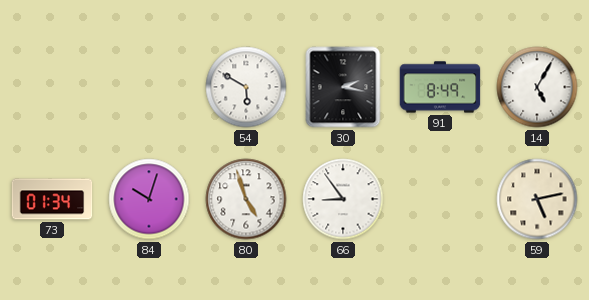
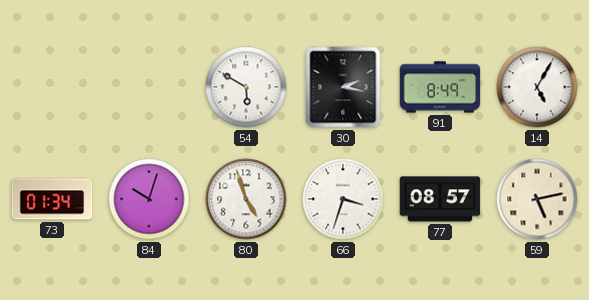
66: 8:54 -> 3:33 (343, 199)
77: none -> 08:57 (440, 199)
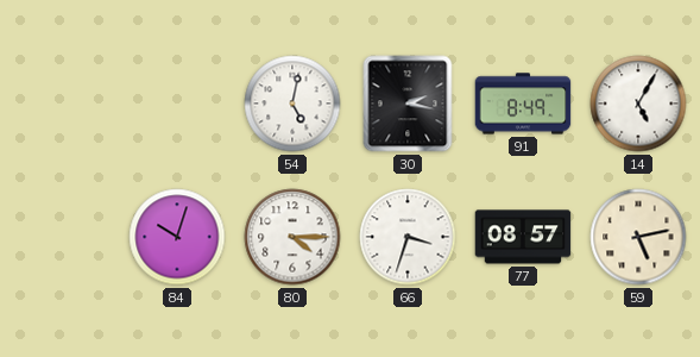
54: 5:50 -> 5:02 (292, 104)
73: 01:34 -> none (52, 199)
80: 4:57 -> 4:15 (292, 237)
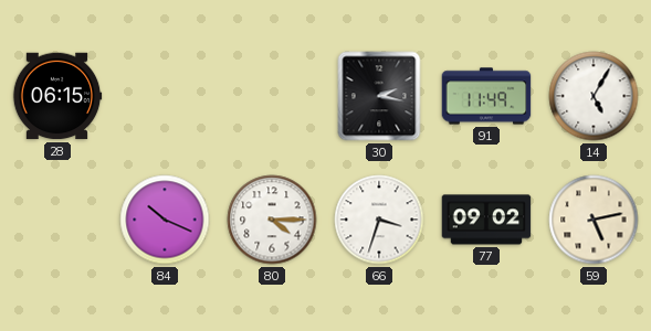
28: none -> 06:15 (57, 96)
54: 5:02 -> none (292, 104)
91: 8:49 -> 11:49 (486, 96)
84: 10:03 -> 10:19 (165, 220)
77: 08:57 -> 09:02 (486, 220)
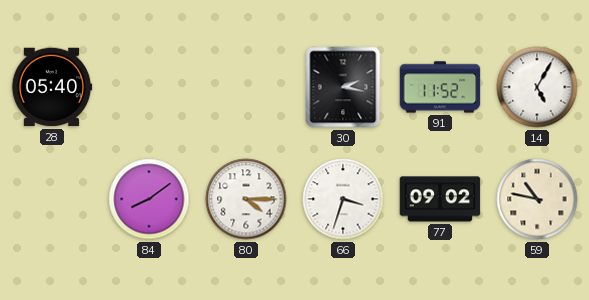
28: 06:15 -> 05:40 (52, 87)
91: 11:49 -> 11:52 (440, 87)
84: 10:19 -> 8:09 (149, 199)
59: 5:13 -> 10:47 (537, 199)
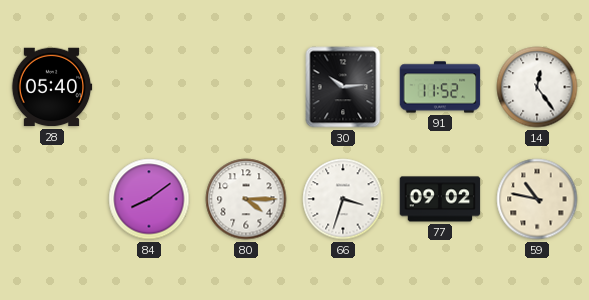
30: 2:17 -> 10:14 (343, 87)
14: 5:05 -> 12:24 (537, 87)
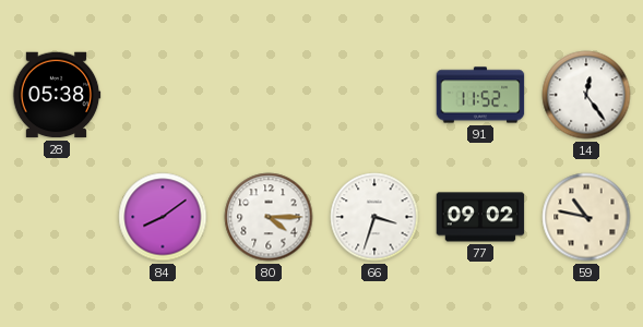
28: 05:40 -> 05:38 (57, 95)
30: 10:14 -> none (343, 87)
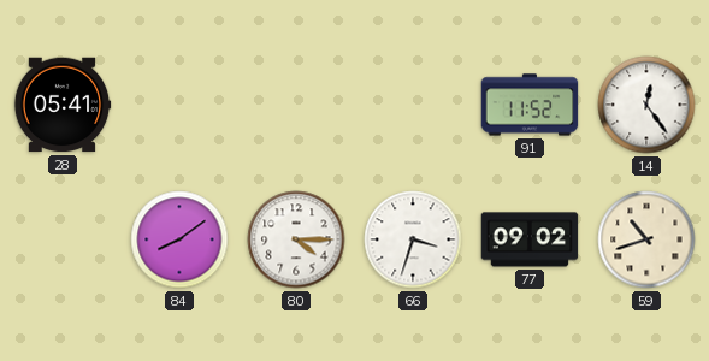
28: 05:38 -> 05:41 (63, 105)
59: 10:47 -> 10:42 (646, 239)
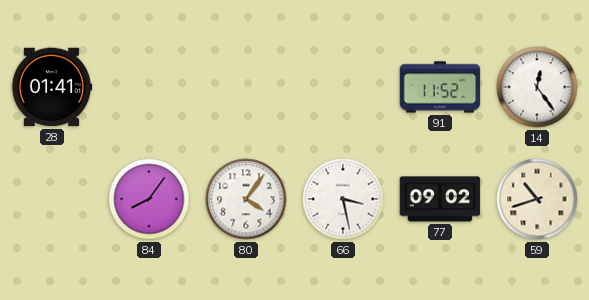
28: 05:41 -> 01:41 (52, 87)
84: 8:09 -> 8:06 (149, 199)
80: 4:15 -> 4:06 (246, 199)
66: 3:33 -> 3:28 (343, 199)
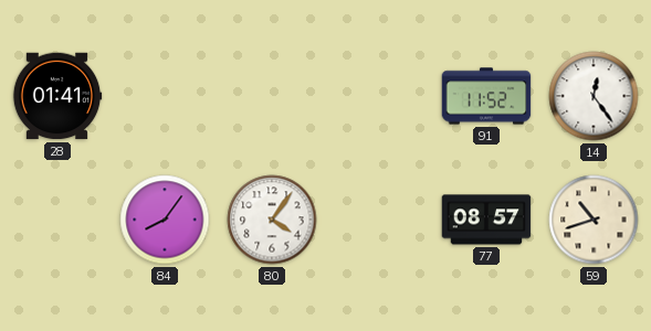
66: 3:28 -> none (343, 199)
77: 09:02 -> 08:57 (486, 220)
